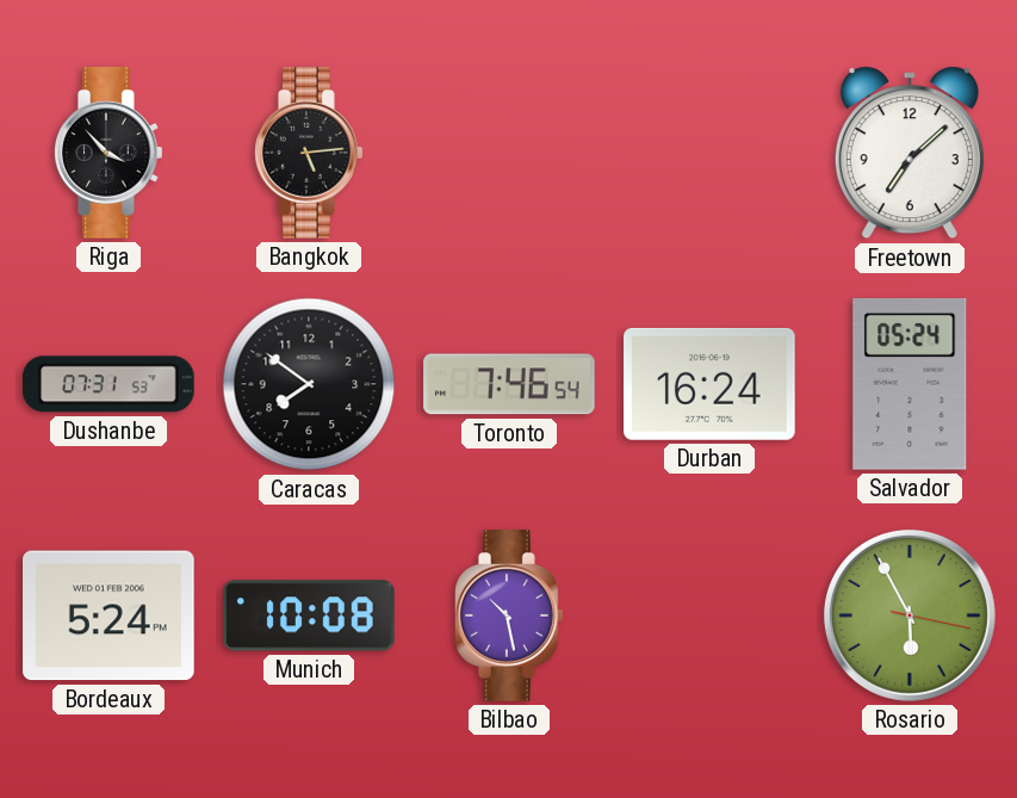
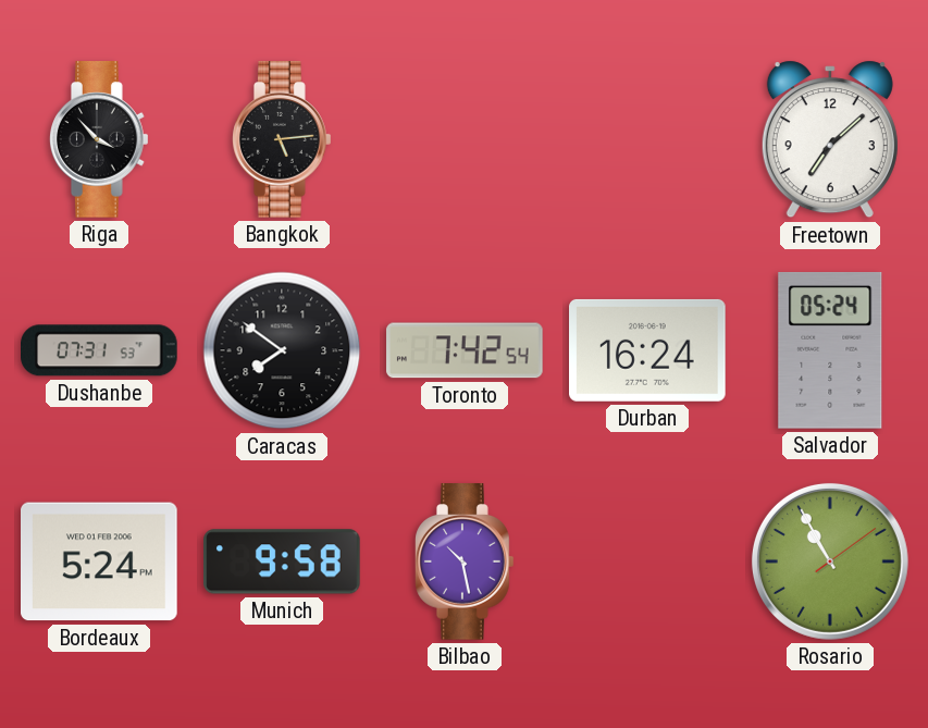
Toronto: 7:46 -> 7:42 (465, 350)
Munich: 10:08 -> 9:58 (282, 562)
Rosario: 5:55 -> 10:55 (830, 562)
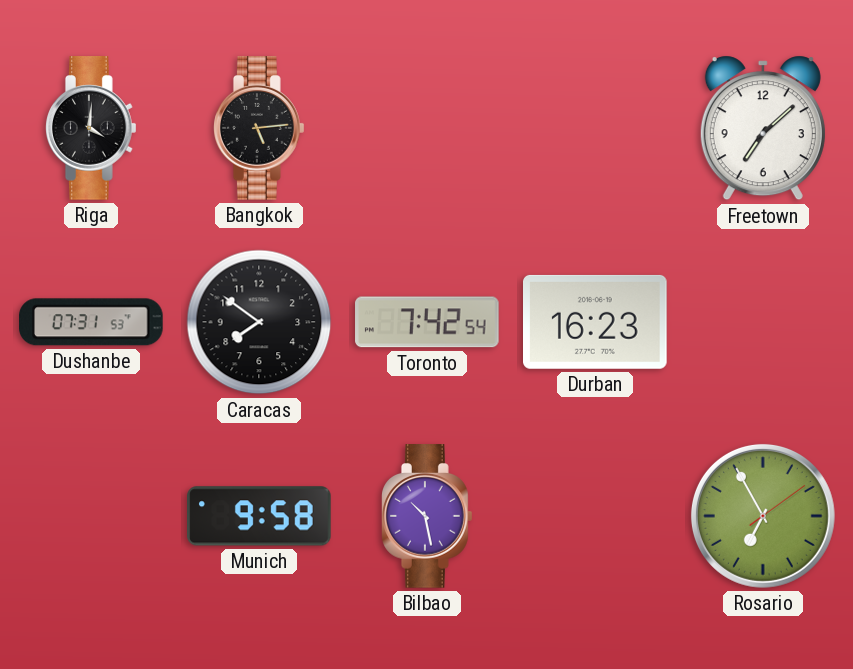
Riga: 3:53 -> 4:01 (92, 128)
Durban: 16:24 -> 16:23 (596, 322)
Salvador: 05:24 -> none (830, 350)
Bordeaux: 5:24 -> none (100, 562)
Rosario: 10:55 -> 6:55 (763, 516)
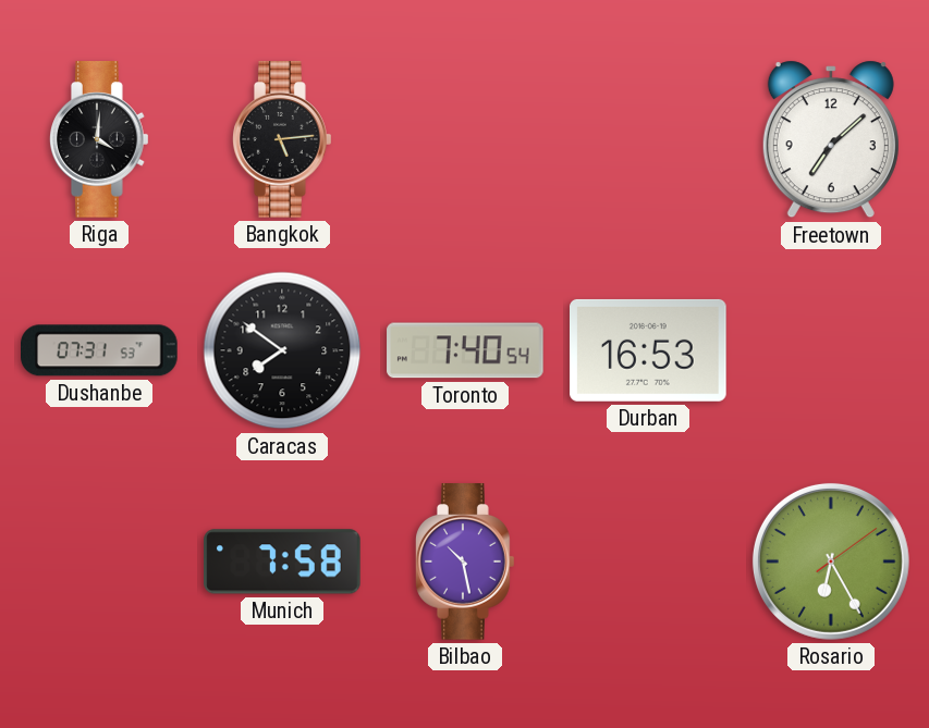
Toronto: 7:42 -> 7:40 (465, 350)
Durban: 16:23 -> 16:53 (649, 350)
Munich: 9:58 -> 7:58 (282, 562)
Rosario: 6:55 -> 6:25 (831, 562)
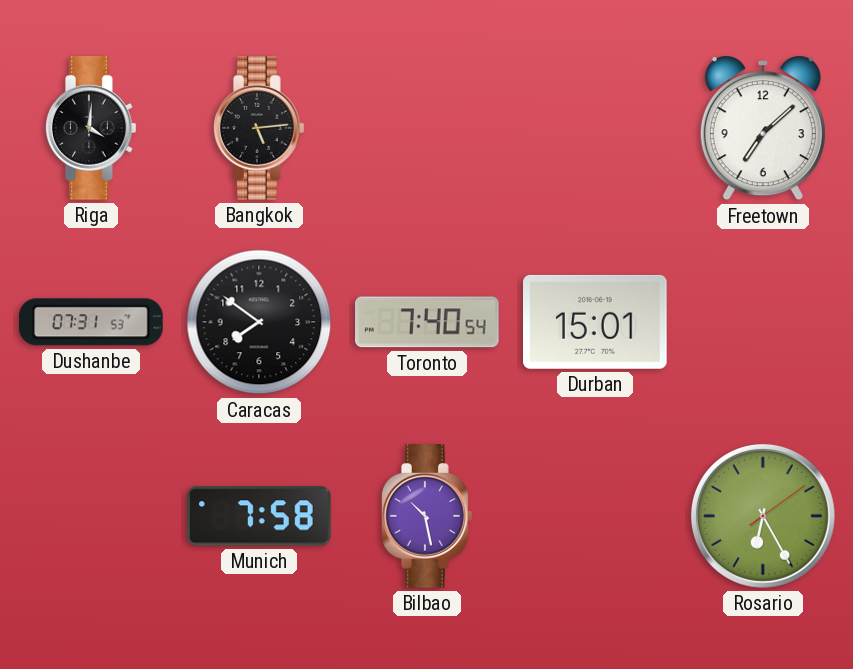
Durban: 16:53 -> 15:01 (596, 322)
